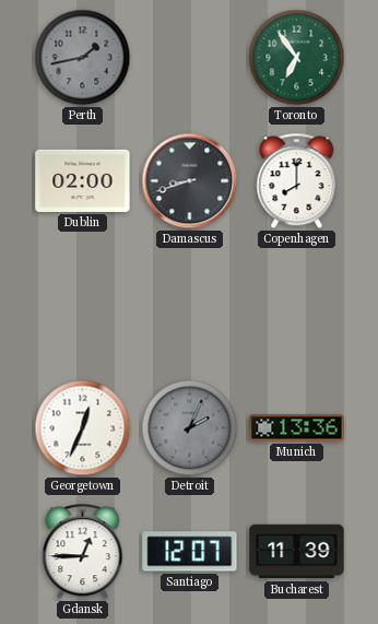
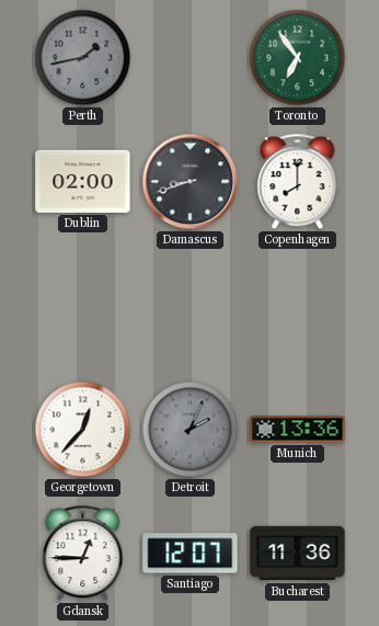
Georgetown: 12:34 -> 12:37 (83, 430)
Bucharest: 11:39 -> 11:36 (298, 554)
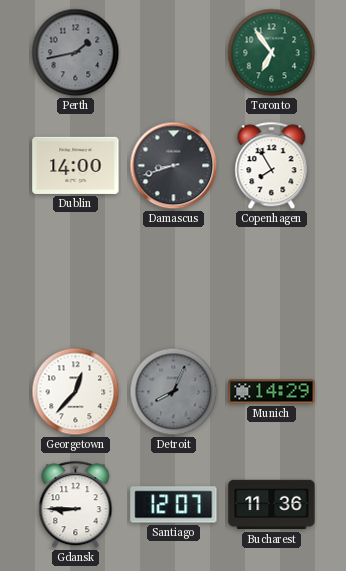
Dublin: 02:00 -> 14:00 (76, 165)
Copenhagen: 8:00 -> 7:55 (272, 166)
Detroit: 2:04 -> 8:04 (174, 392)
Munich: 13:36 -> 14:29 (272, 392)
Gdansk: 12:45 -> 8:45 (76, 505)
